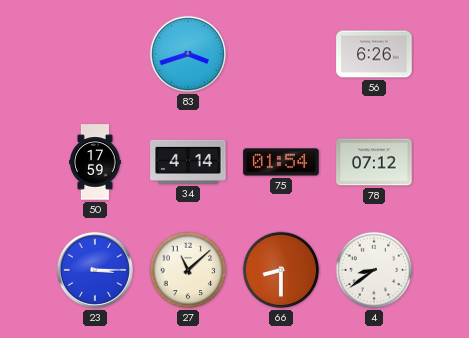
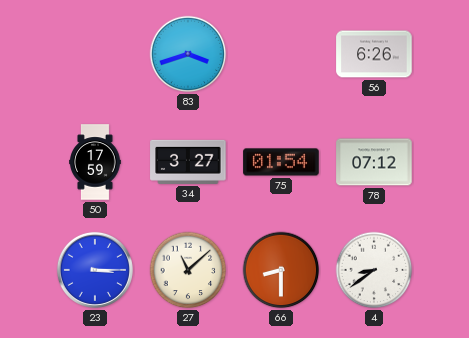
34: 4:14 -> 3:27 (188, 162)
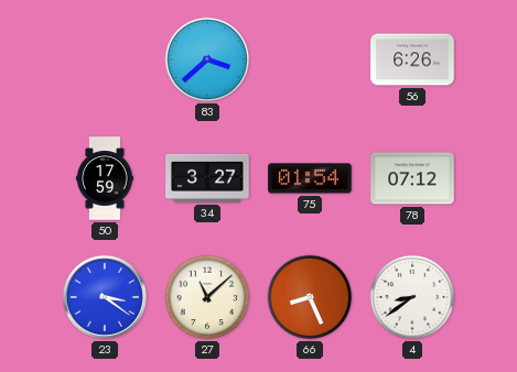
83: 3:42 -> 3:38 (207, 59)
23: 3:15 -> 3:21 (105, 297)
66: 8:30 -> 8:26 (310, 297)
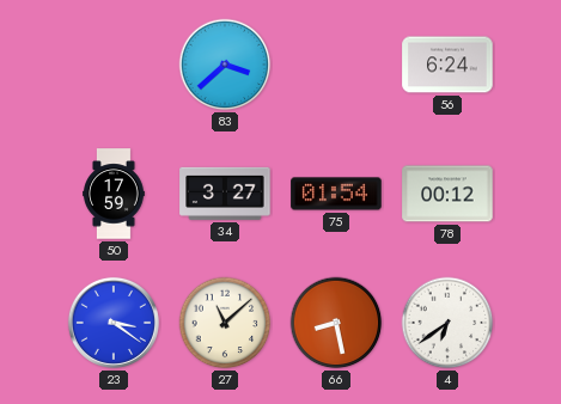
56: 6:26 -> 6:24 (447, 65)
78: 07:12 -> 00:12 (447, 194)
66: 8:26 -> 8:28 (336, 323)
4: 8:39 -> 6:39 (447, 323)
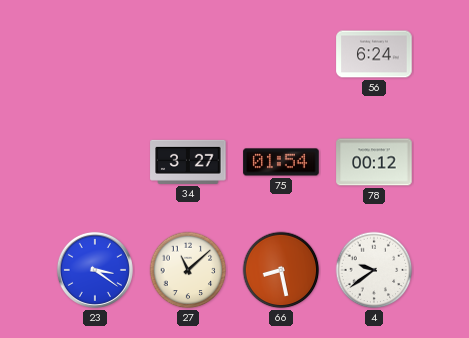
83: 3:38 -> none (225, 65)
50: 17:59 -> none (114, 194)
4: 6:39 -> 9:39 (374, 270)
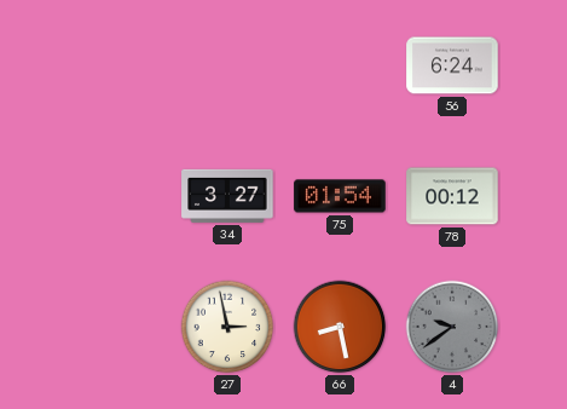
23: 3:21 -> none (95, 270)
27: 11:08 -> 2:58 (227, 327)
4 dial: white -> grey (452, 327)
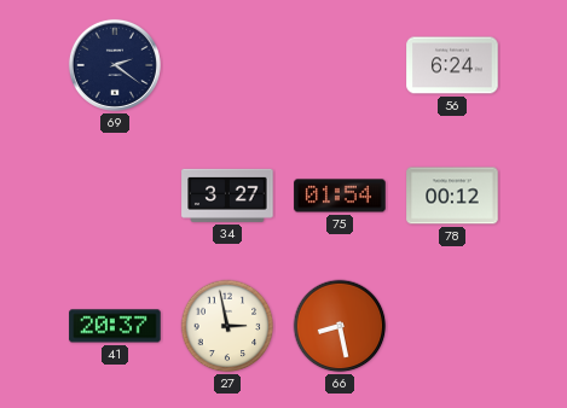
69: none -> 2:21 (115, 65)
41: none -> 20:37 (115, 326)
4: 9:39 -> none (452, 327)
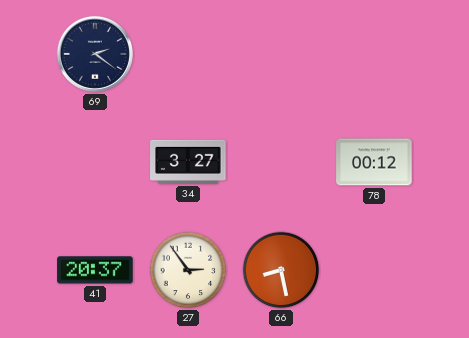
56: 6:24 -> none (452, 65)
75: 01:54 -> none (340, 196)
27: 2:58 -> 2:54 (188, 270)
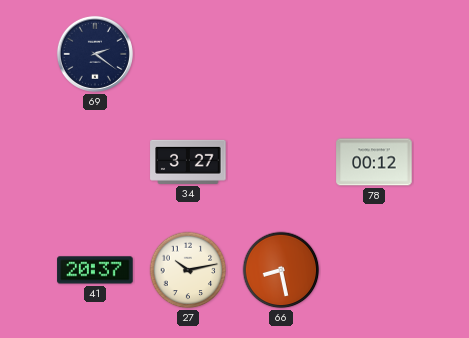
27: 2:54 -> 10:13 (188, 270)
